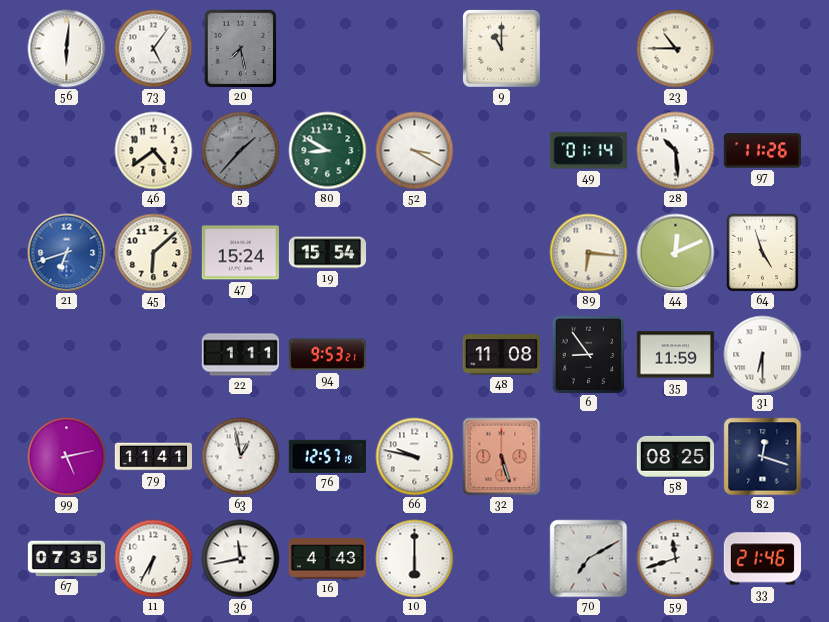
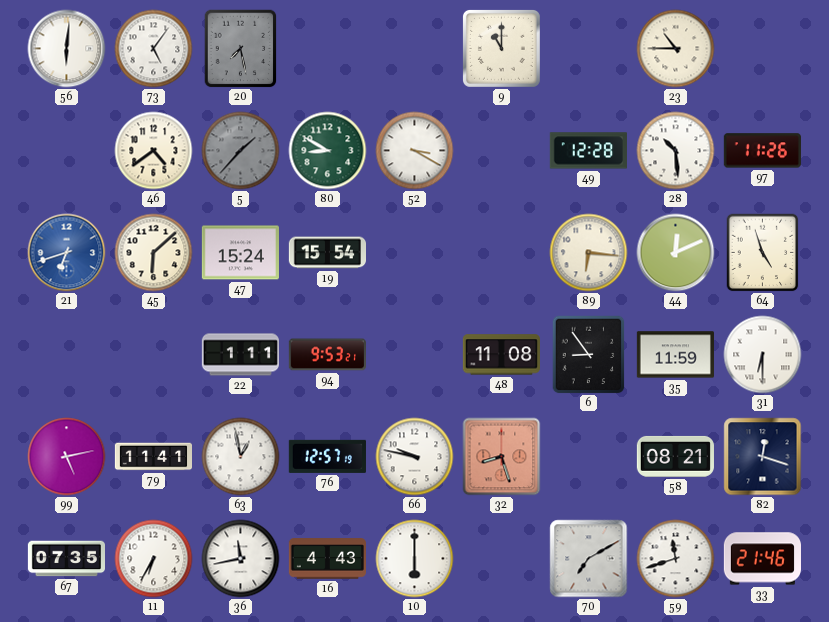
49: 01:14 -> 12:28 (588, 151)
32: 5:27 -> 8:27 (502, 457)
58: 08:25 -> 08:21 (675, 456)
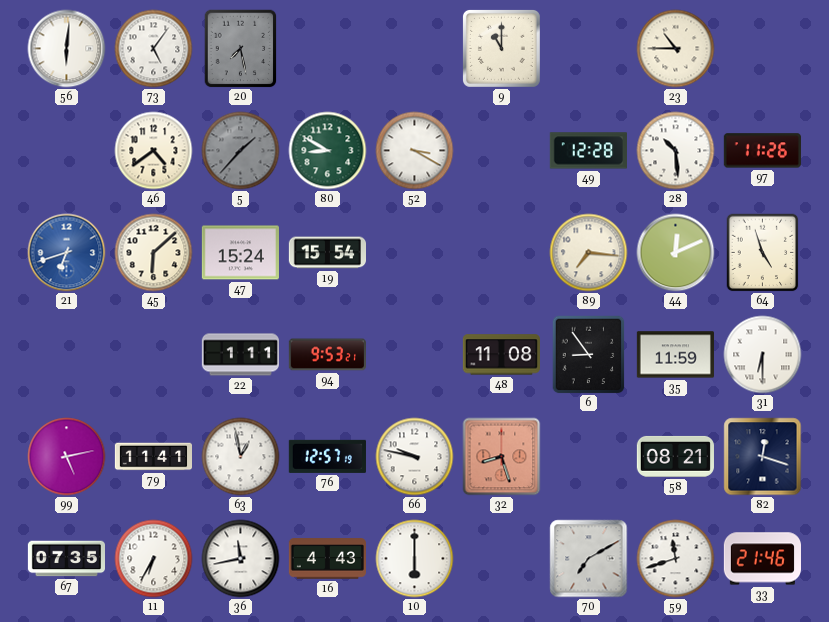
89: 6:16 -> 7:16 (589, 253)
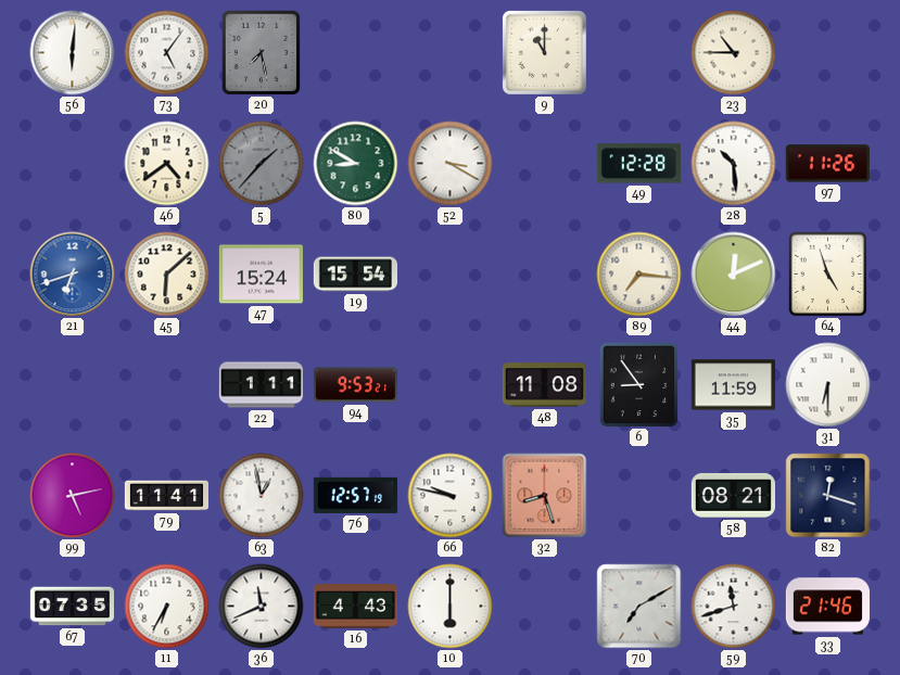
36: 11:43 -> 11:41 (262, 607)
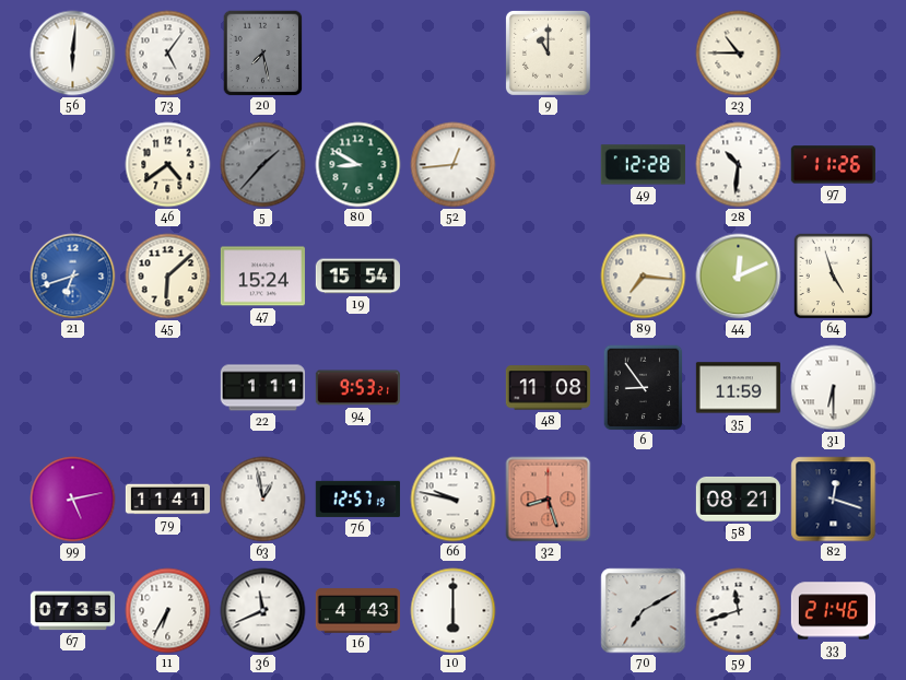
52: 3:20 -> 12:44 (454, 165)
28: 10:29 -> 10:31 (739, 165)
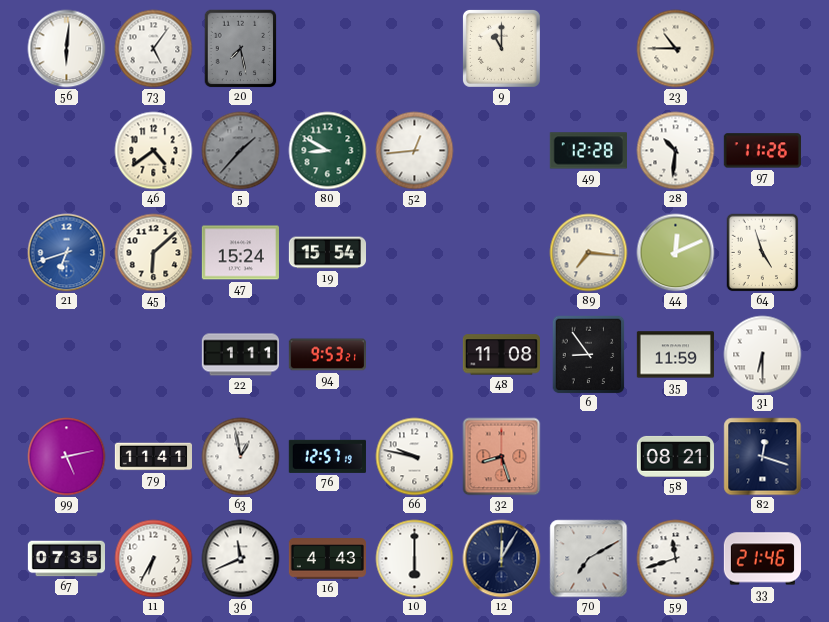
12: none -> 12:05 (502, 559)
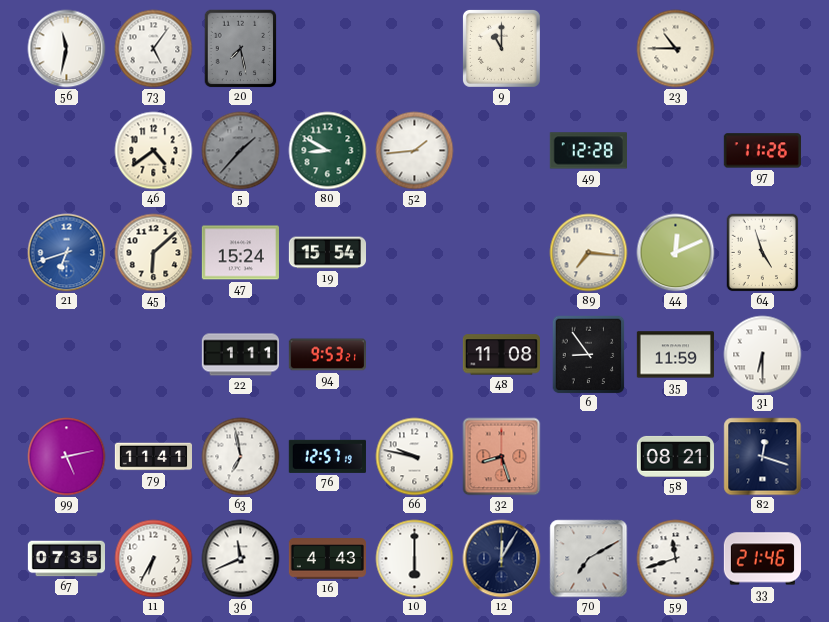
56: 6:01 -> 11:32 (67, 49)
52: 12:44 -> 1:44 (415, 151)
28: 10:31 -> none (676, 151)
63: 12:58 -> 6:58 (241, 457)
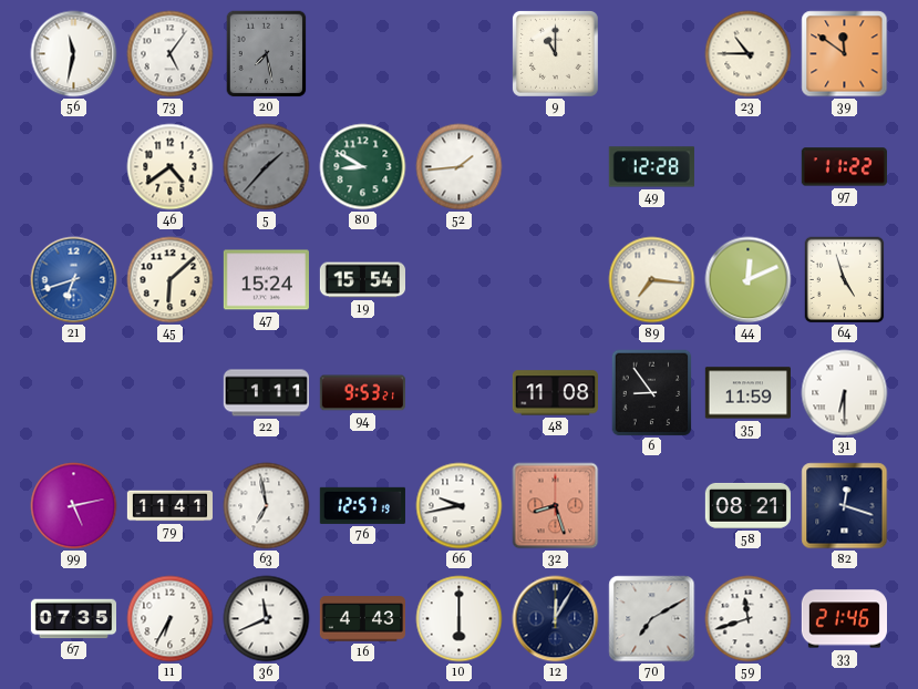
39: none -> 11:51 (845, 54)
97: 11:26 -> 11:22 (844, 167)
66: 9:47 -> 9:43 (460, 506)
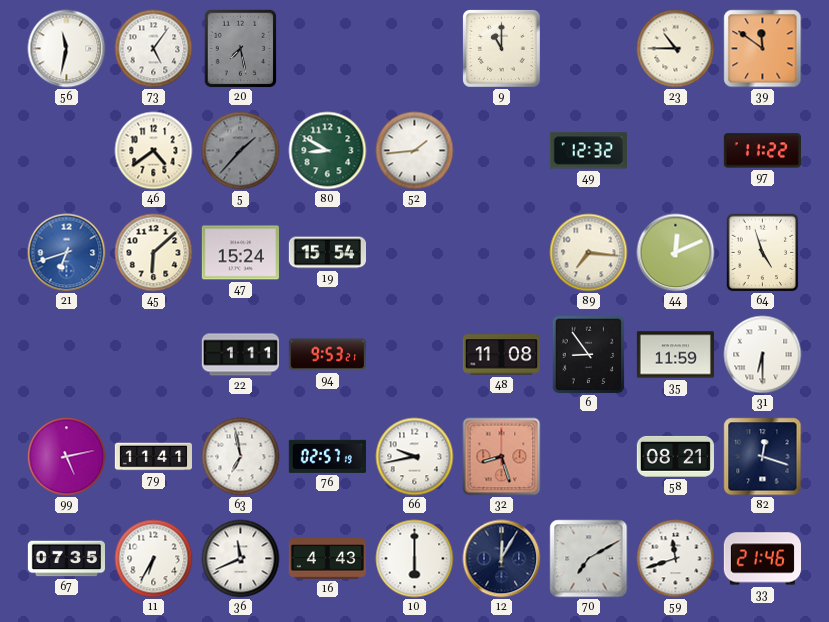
49: 12:28 -> 12:32 (588, 151)
76: 12:57 -> 02:57 (327, 456)
